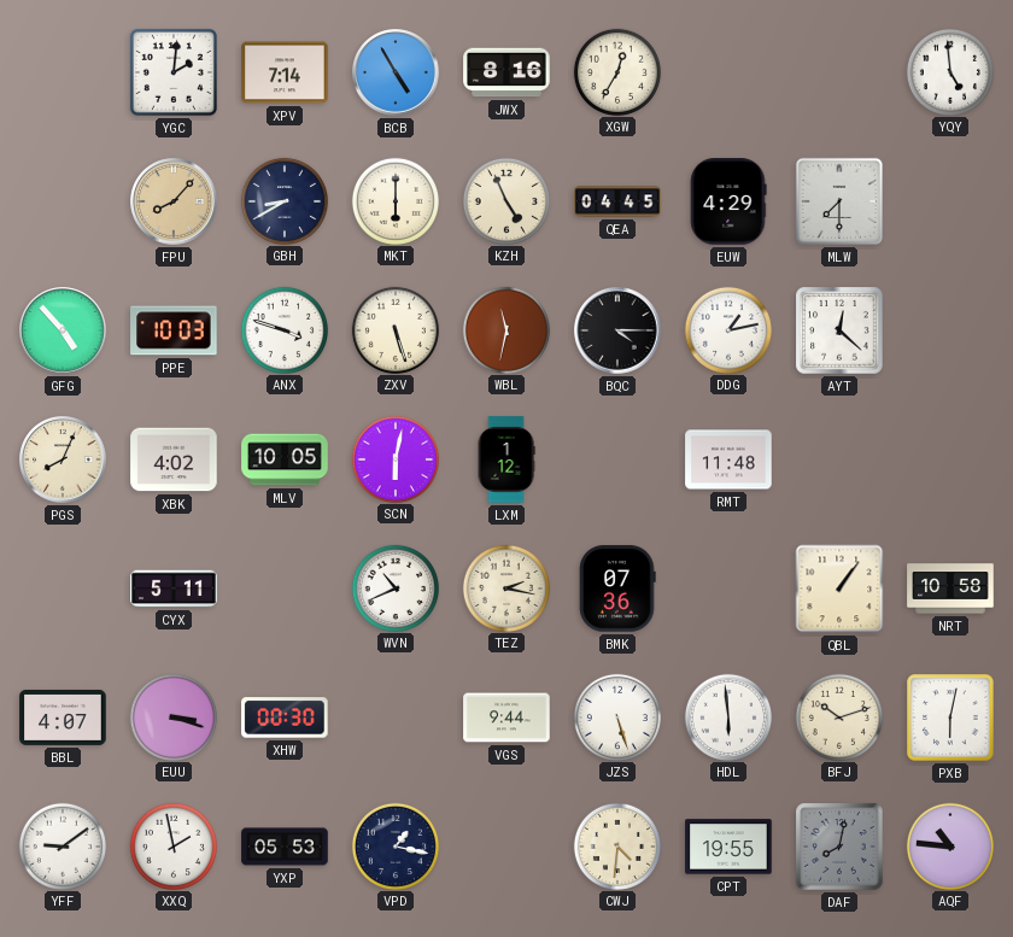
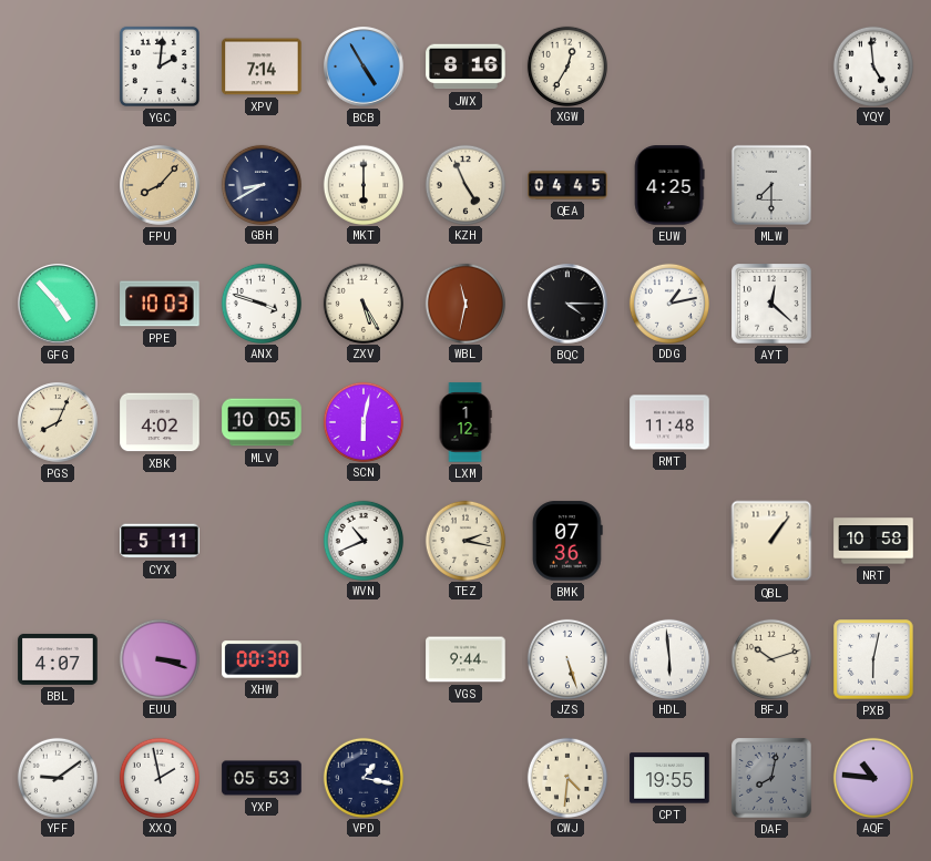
EUW: 4:29 -> 4:25 (669, 185)
ZXV: 5:27 -> 5:25 (362, 303)
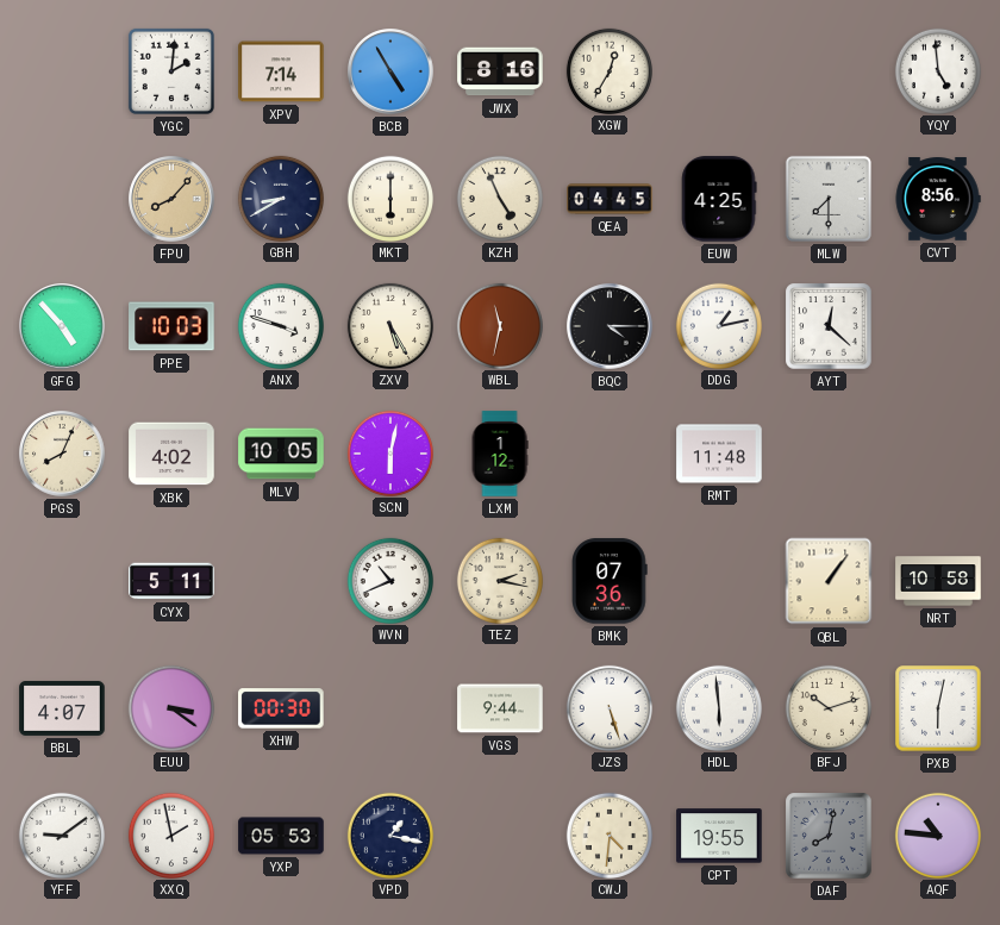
CVT: none -> 8:56 (938, 199)
EUU: 3:18 -> 3:21 (170, 707)
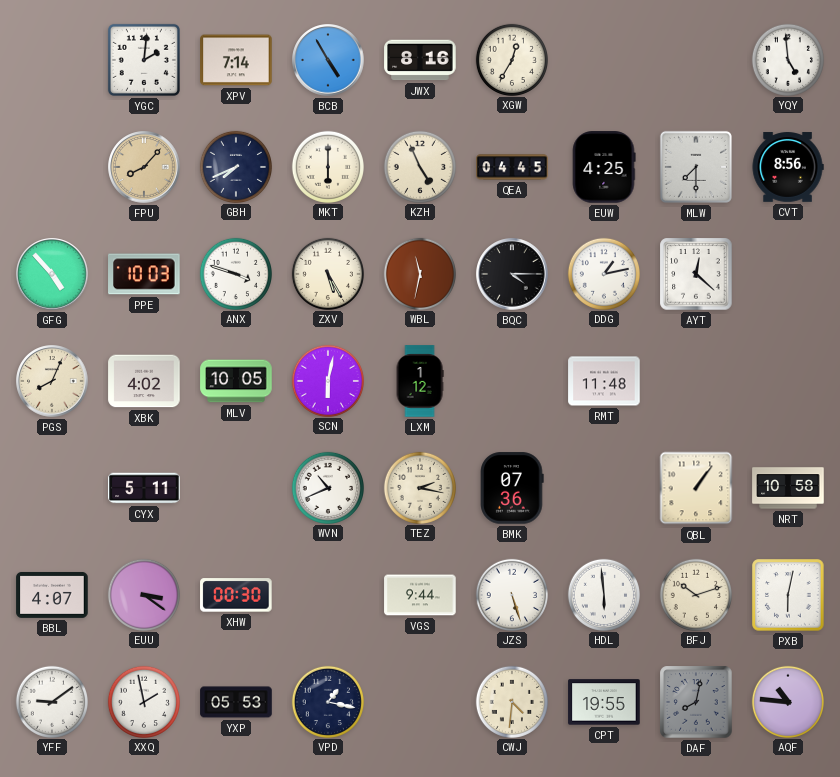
GBH: 8:40 -> 7:41 (235, 166)
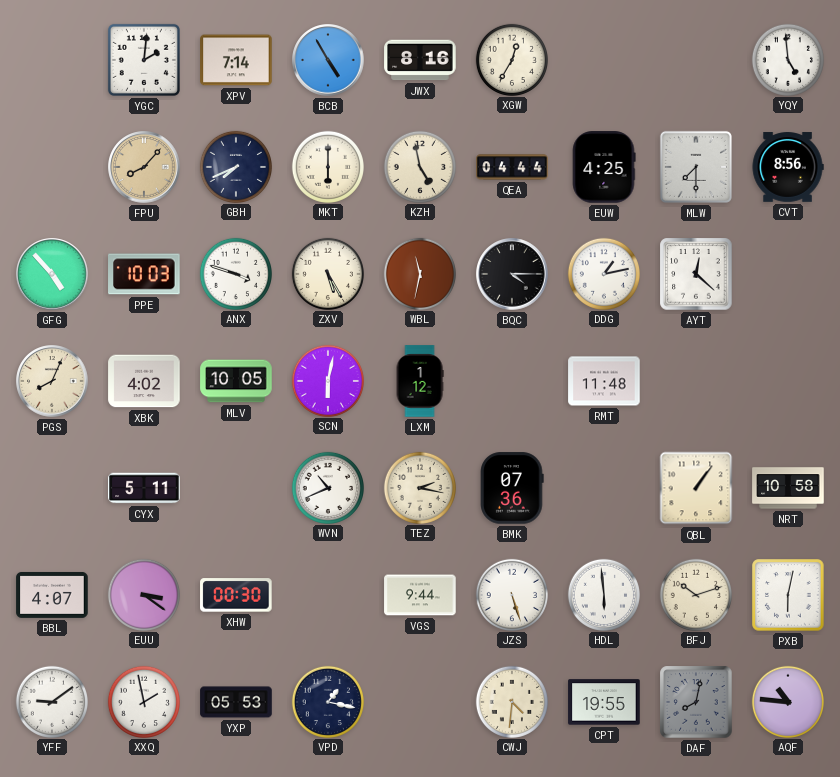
KZH: 4:56 -> 4:58 (419, 166)
QEA: 04:45 -> 04:44 (512, 167)
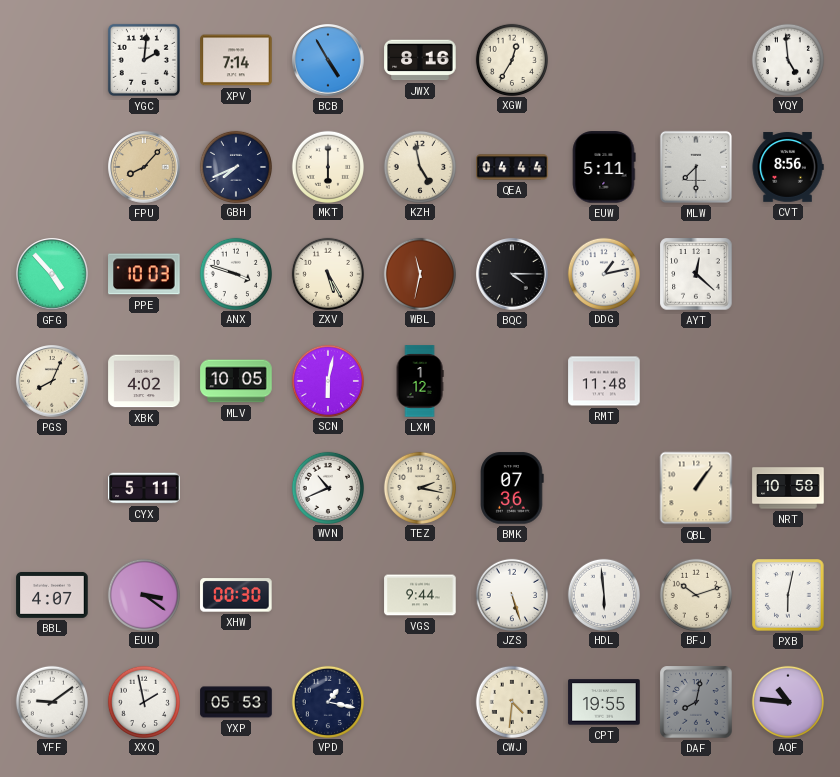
EUW: 4:25 -> 5:11 (604, 167)
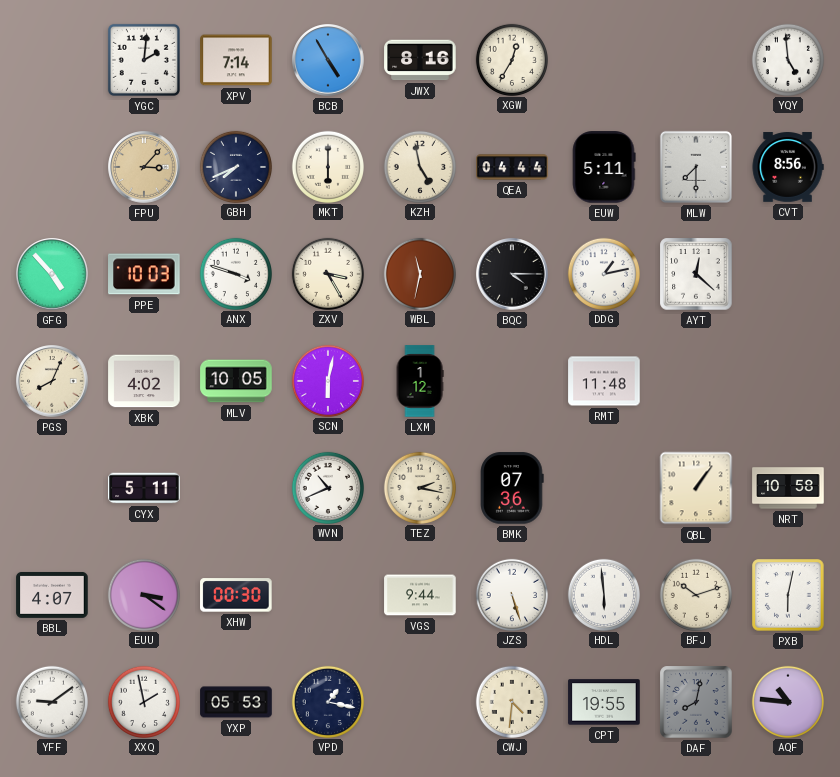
FPU: 8:07 -> 3:07 (144, 167)
ZXV: 5:25 -> 3:25 (327, 273)
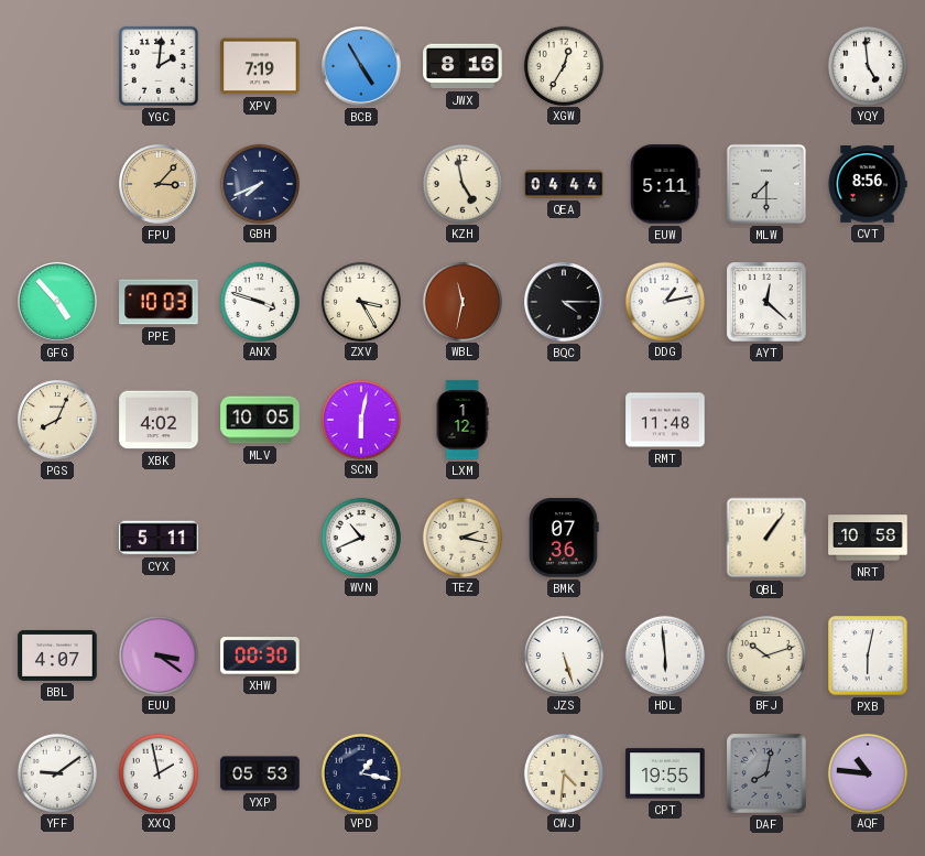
XPV: 7:14 -> 7:19 (260, 66)
MKT: 6:00 -> none (327, 166)
VGS: 9:44 -> none (420, 595)
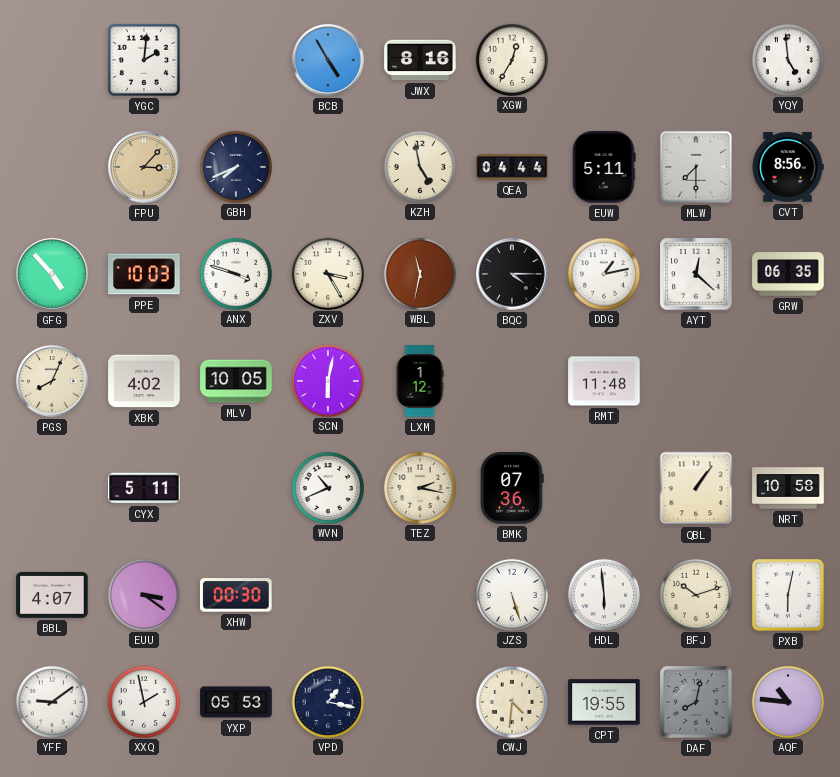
XPV: 7:19 -> none (260, 66)
GRW: none -> 06:35 (788, 274)
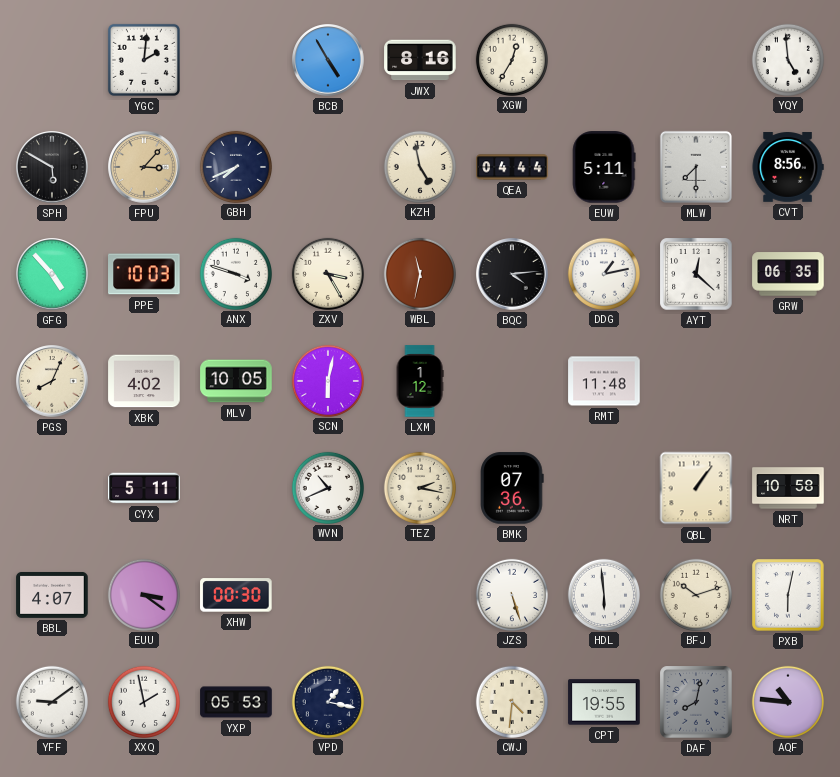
SPH: none -> 5:50 (52, 167)
BQC: 4:15 -> 4:14 (512, 274)
